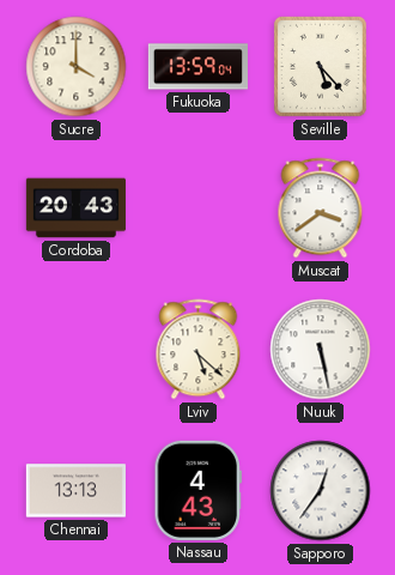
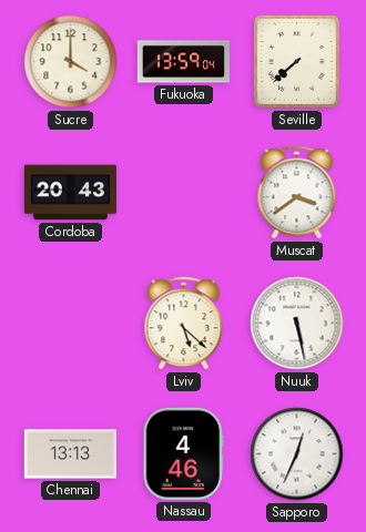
Seville: 5:23 -> 7:38 (296, 61)
Nassau: 4:43 -> 4:46 (184, 453)
Sapporo: 12:36 -> 12:34 (297, 454)
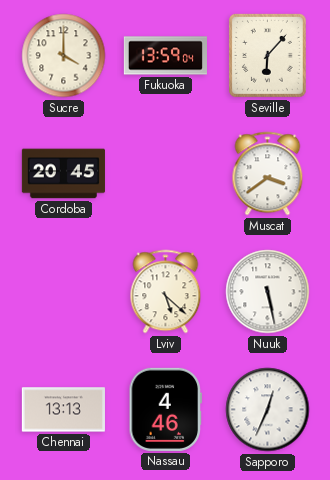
Seville: 7:38 -> 6:07 (267, 55)
Cordoba: 20:43 -> 20:45 (63, 174)
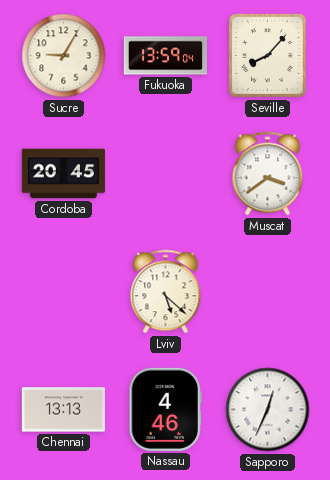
Sucre: 4:00 -> 9:05 (64, 56)
Seville: 6:07 -> 8:07 (267, 55)
Nuuk: 5:28 -> none (268, 292)
